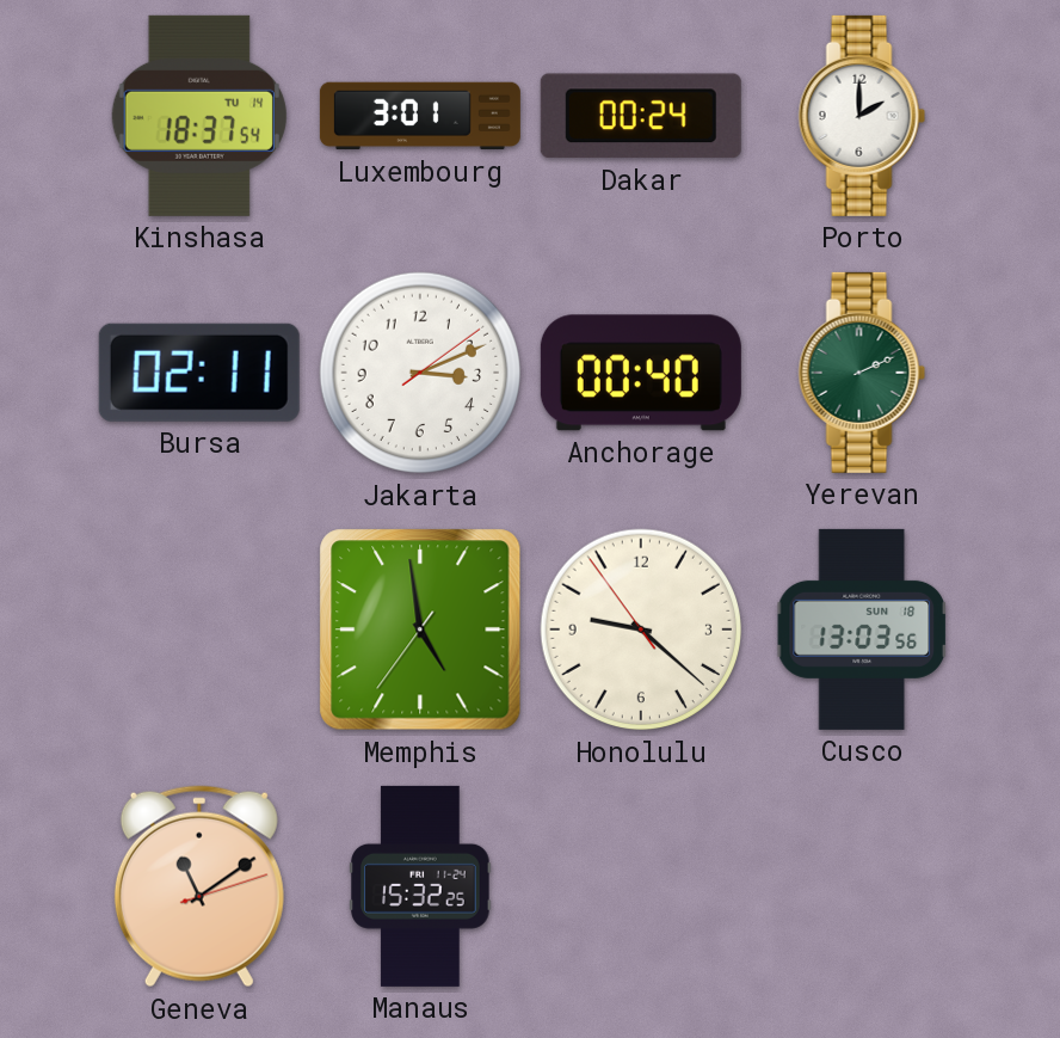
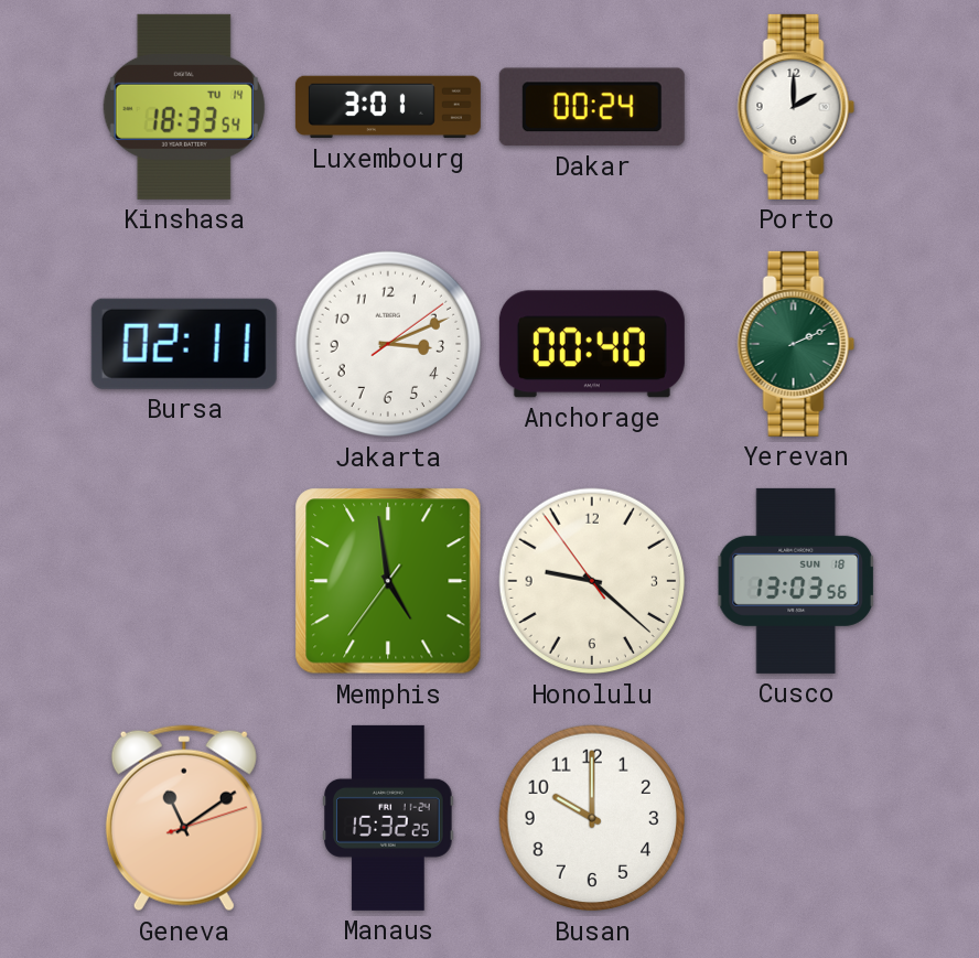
Kinshasa: 18:37 -> 18:33 (184, 107)
Busan: none -> 10:00 (592, 818)
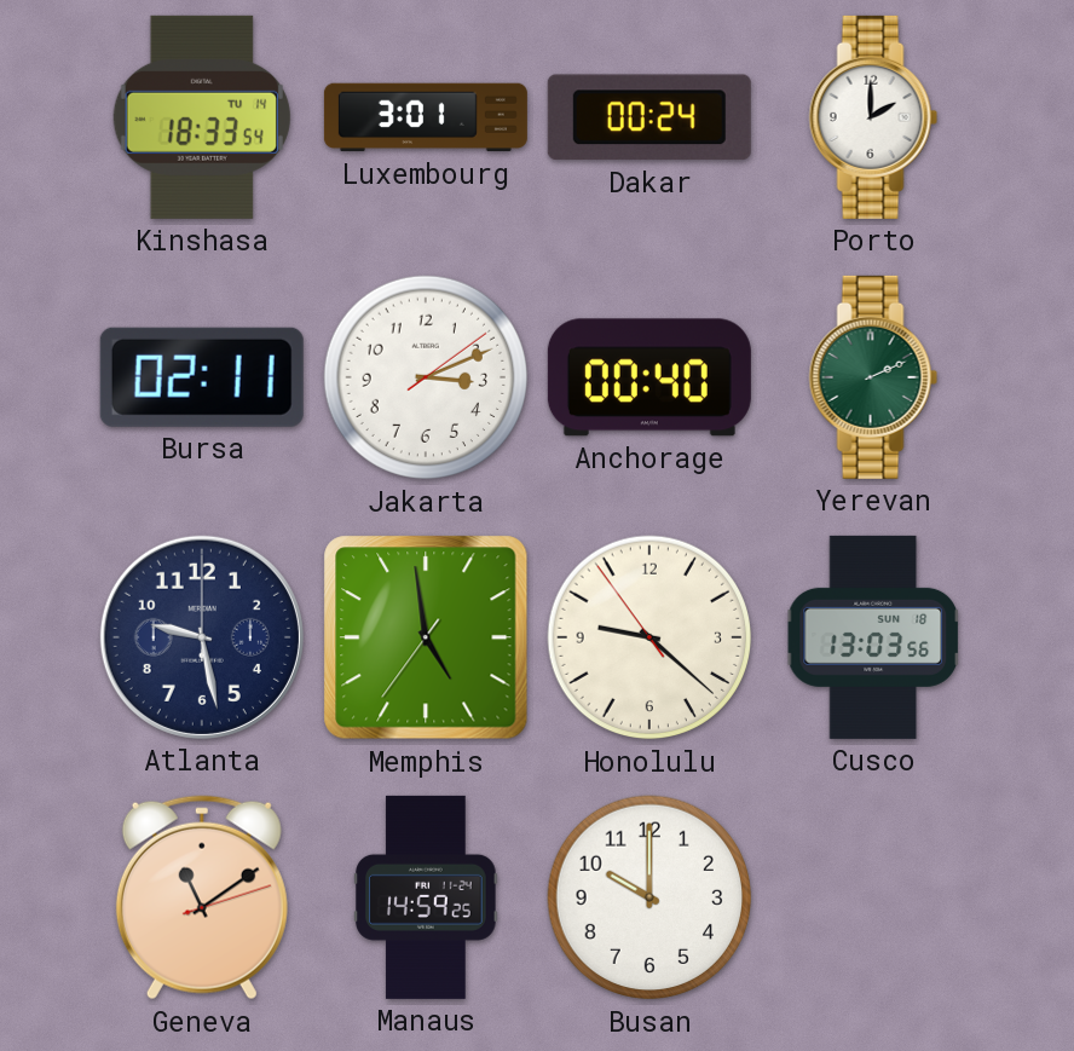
Atlanta: none -> 9:28 (202, 637)
Manaus: 15:32 -> 14:59 (426, 897)
